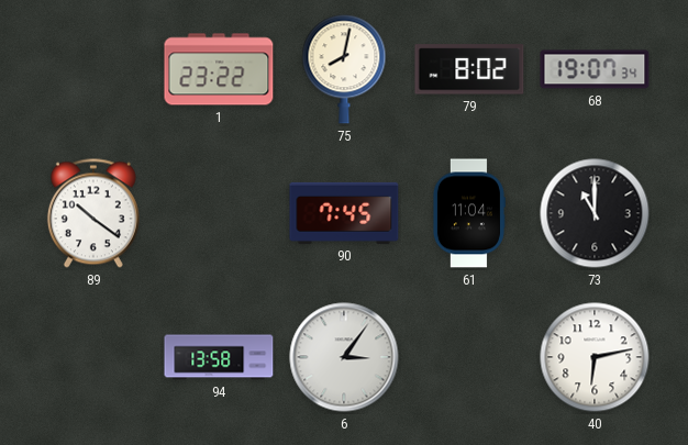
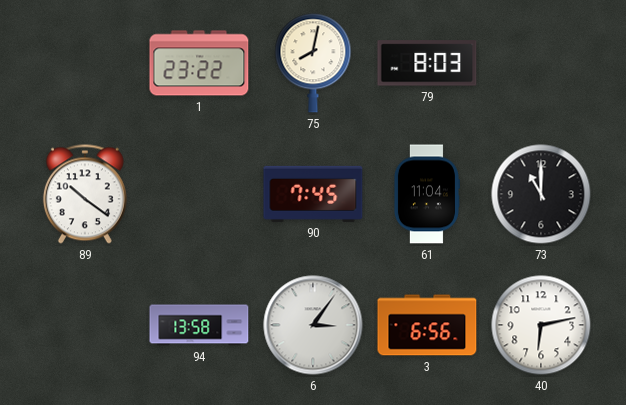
79: 8:02 -> 8:03 (427, 63)
68: 19:07 -> none (595, 69)
3: none -> 6:56 (427, 325)
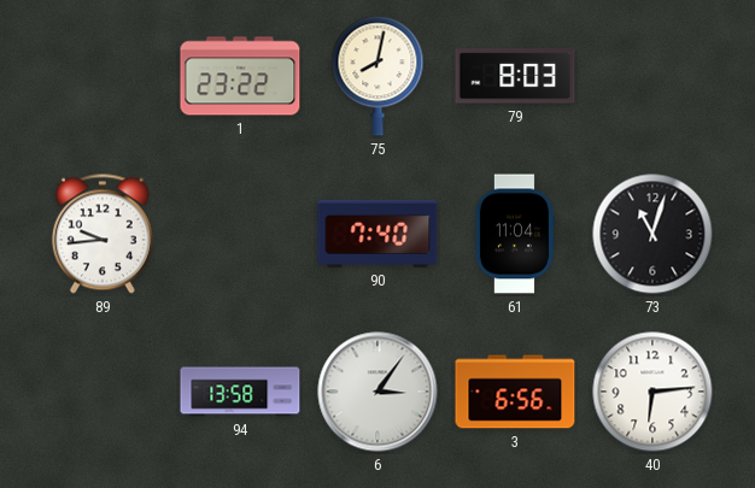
89: 10:21 -> 9:44 (103, 234)
90: 7:45 -> 7:40 (377, 234)
73: 11:00 -> 11:03 (652, 234)
40: 6:13 -> 6:14 (652, 392)
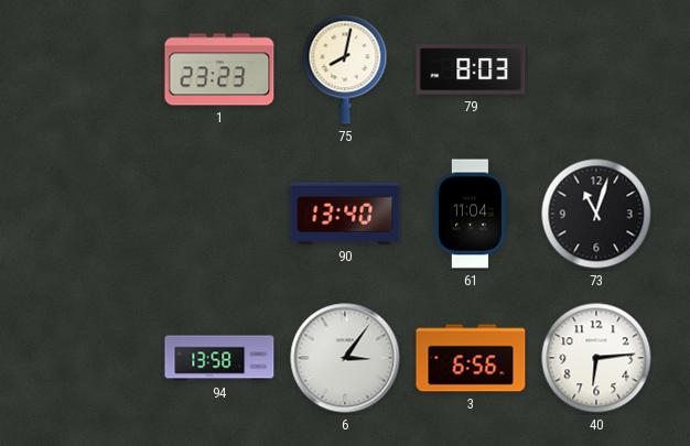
1: 23:22 -> 23:23 (219, 69)
89: 9:44 -> none (103, 234)
90: 7:40 -> 13:40 (345, 214)
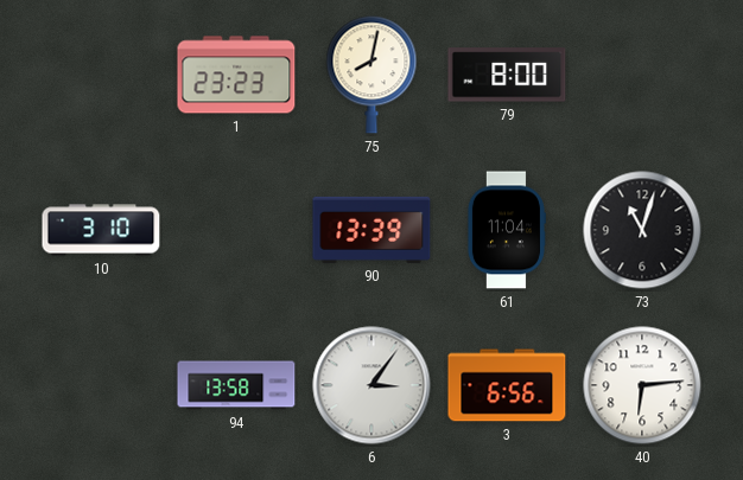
79: 8:03 -> 8:00 (507, 75)
10: none -> 3:10 (101, 230)
90: 13:40 -> 13:39 (371, 230)
